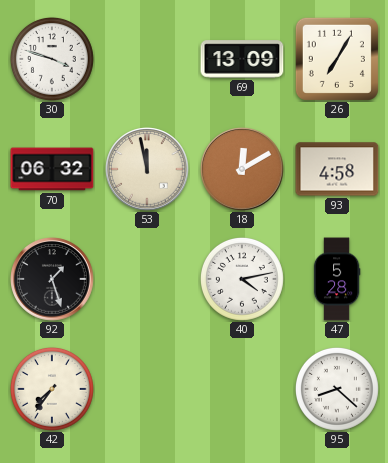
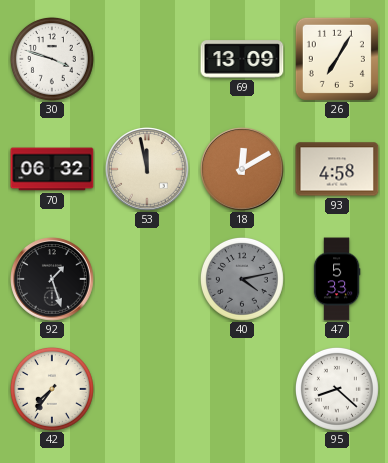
40 dial: white -> grey (242, 279)
47: 5:28 -> 5:33 (337, 279)
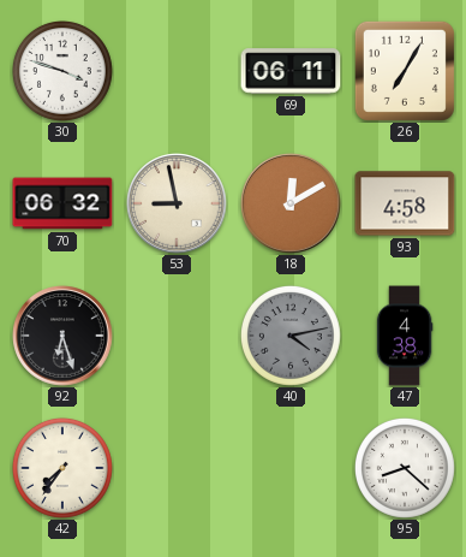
69: 13:09 -> 06:11 (291, 71)
53: 11:58 -> 8:58 (177, 203)
92: 1:27 -> 6:27 (62, 336)
47: 5:33 -> 4:38 (405, 336)
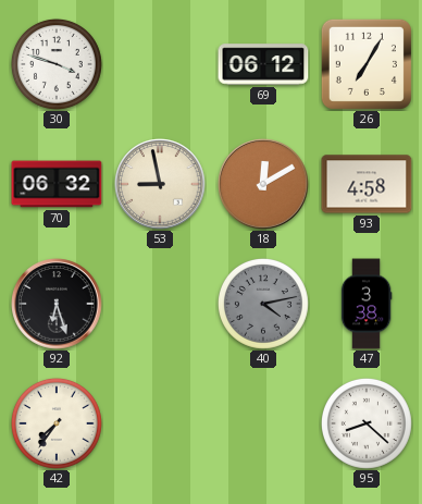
69: 06:11 -> 06:12 (263, 64)
47: 4:38 -> 3:38 (367, 304)
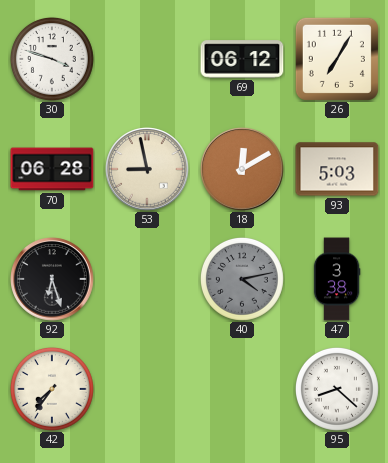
70: 06:32 -> 06:28 (52, 169)
93: 4:58 -> 5:03 (337, 169)
